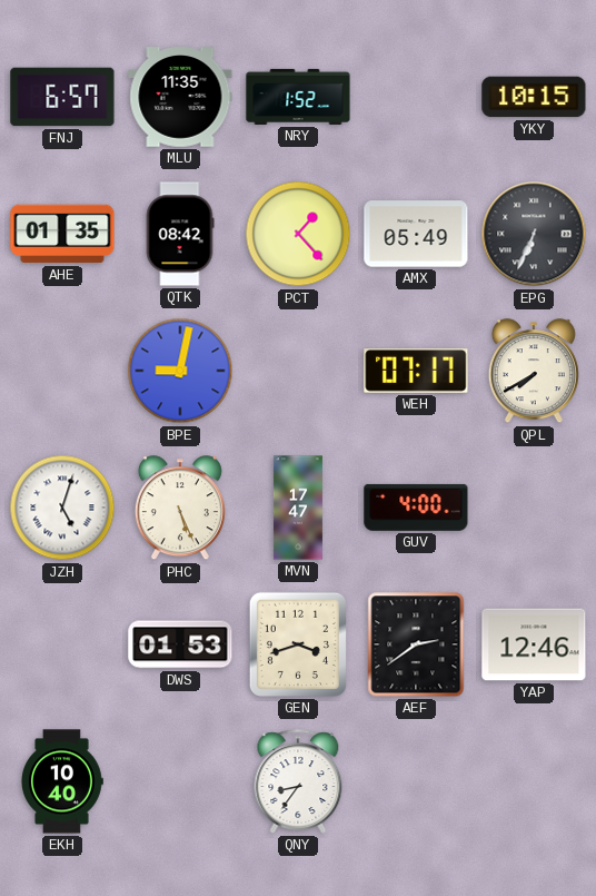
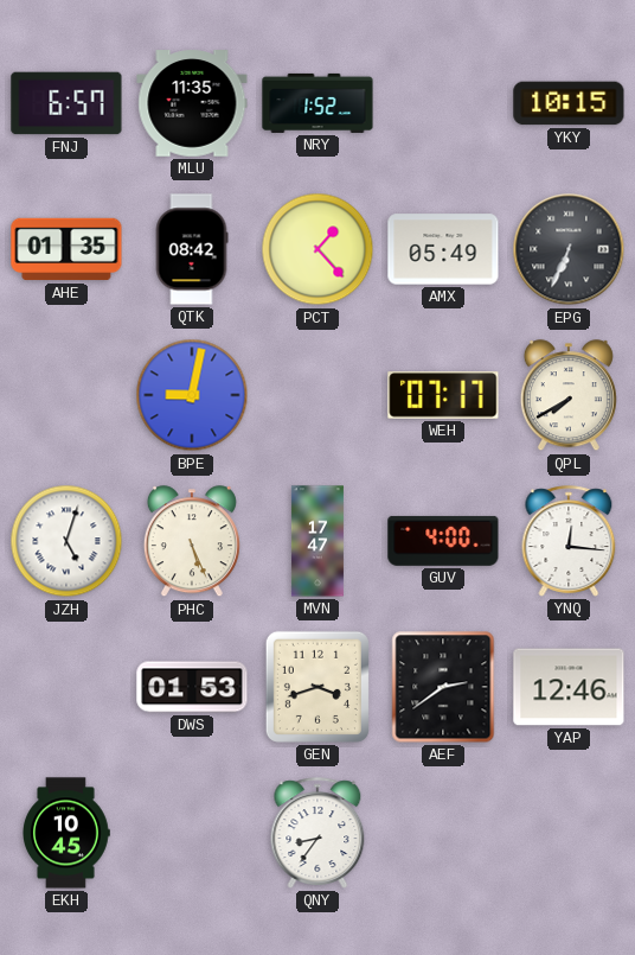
YNQ: none -> 12:16 (569, 541)
EKH: 10:40 -> 10:45 (66, 833)
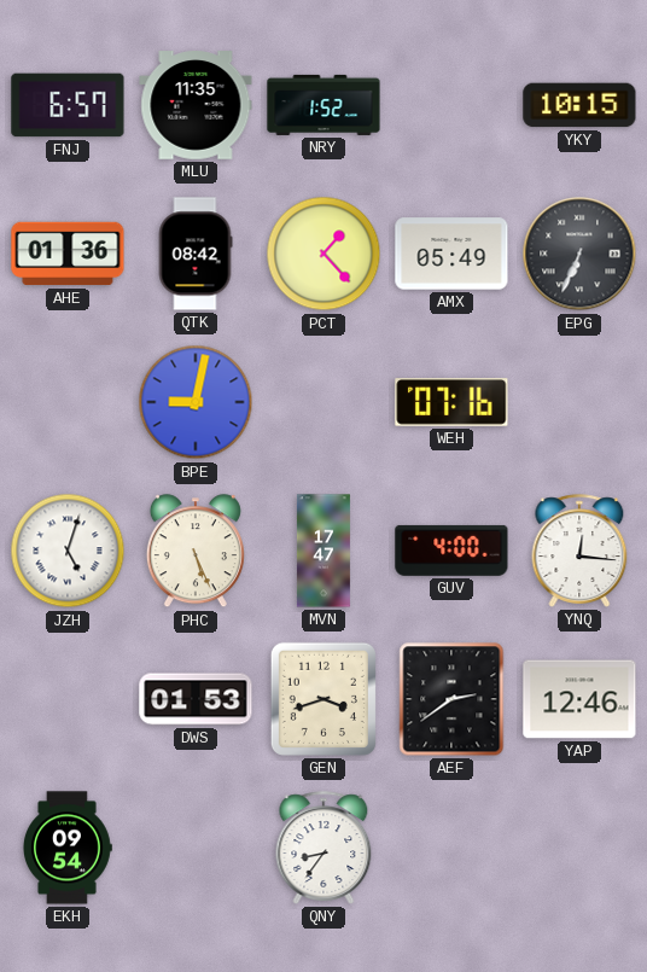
AHE: 01:35 -> 01:36 (68, 254)
WEH: 07:17 -> 07:16 (451, 402)
QPL: 7:40 -> none (569, 396)
EKH: 10:45 -> 09:54 (68, 848)
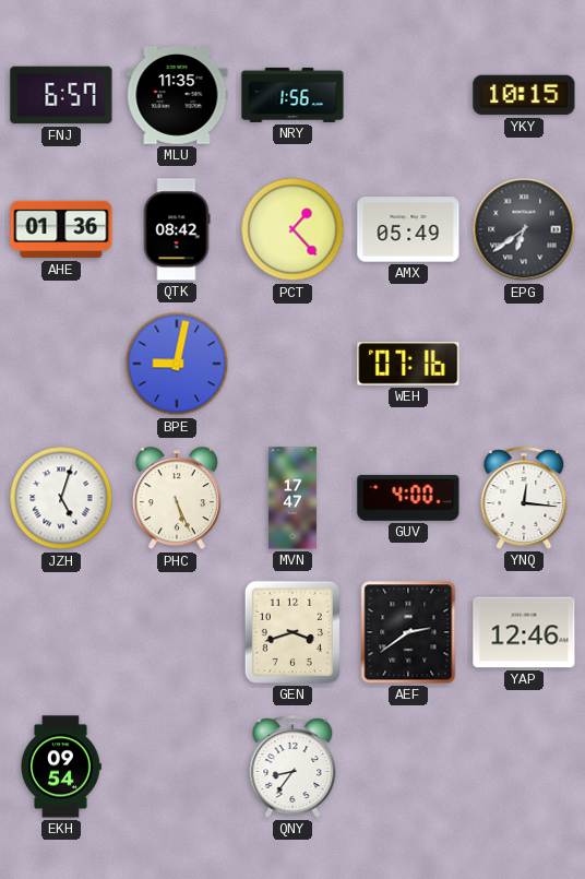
NRY: 1:52 -> 1:56 (292, 95)
EPG: 6:34 -> 6:39 (524, 229)
DWS: 01:53 -> none (196, 699)
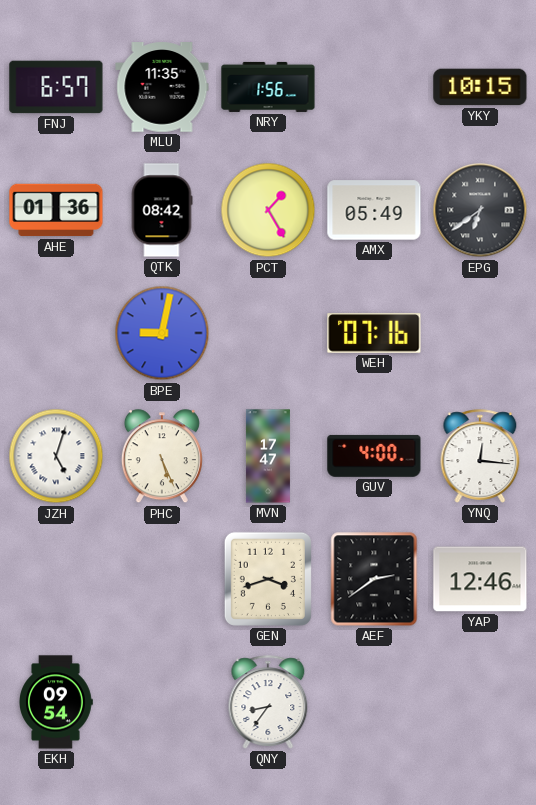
PCT: 1:23 -> 1:25 (268, 210)
